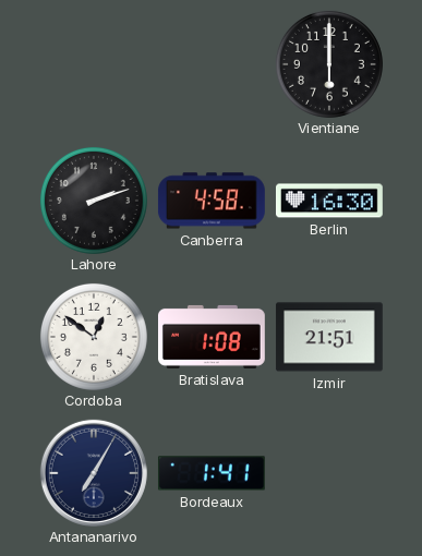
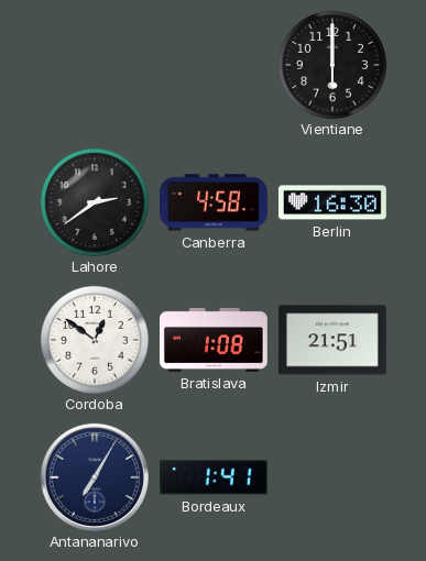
Lahore: 2:12 -> 2:39 (95, 202)
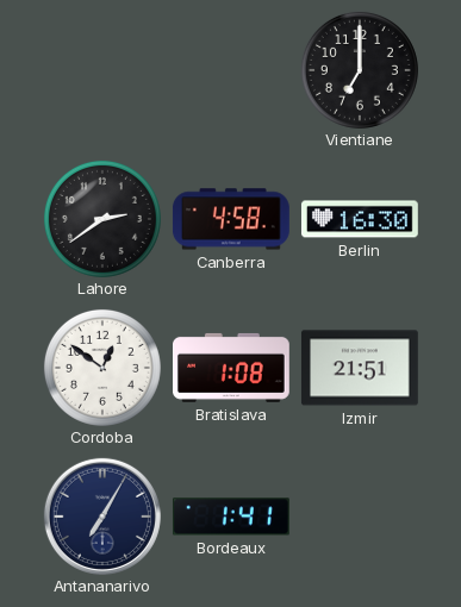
Vientiane: 6:00 -> 7:00 (360, 70)
